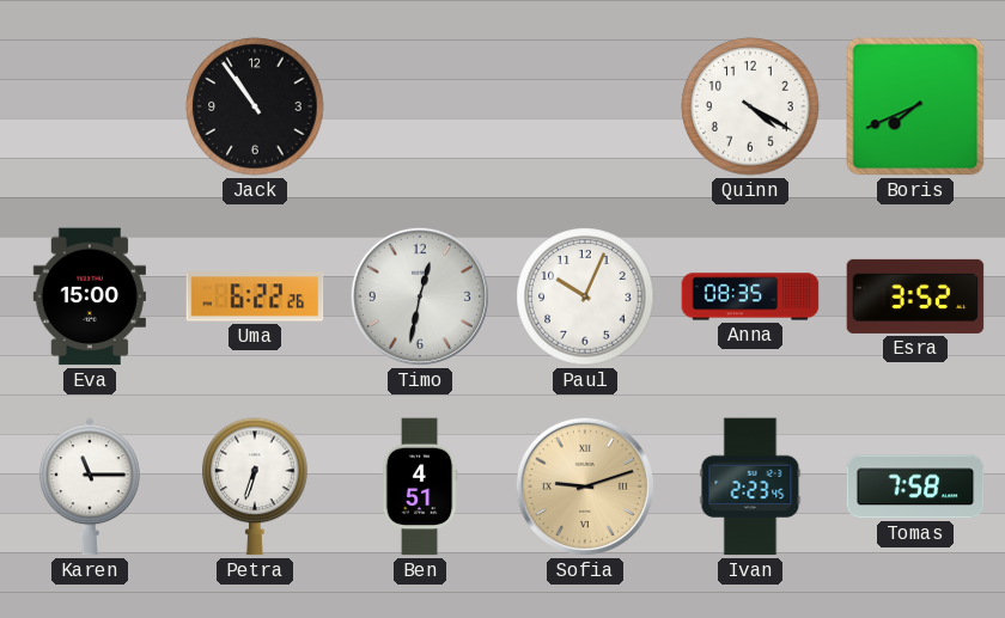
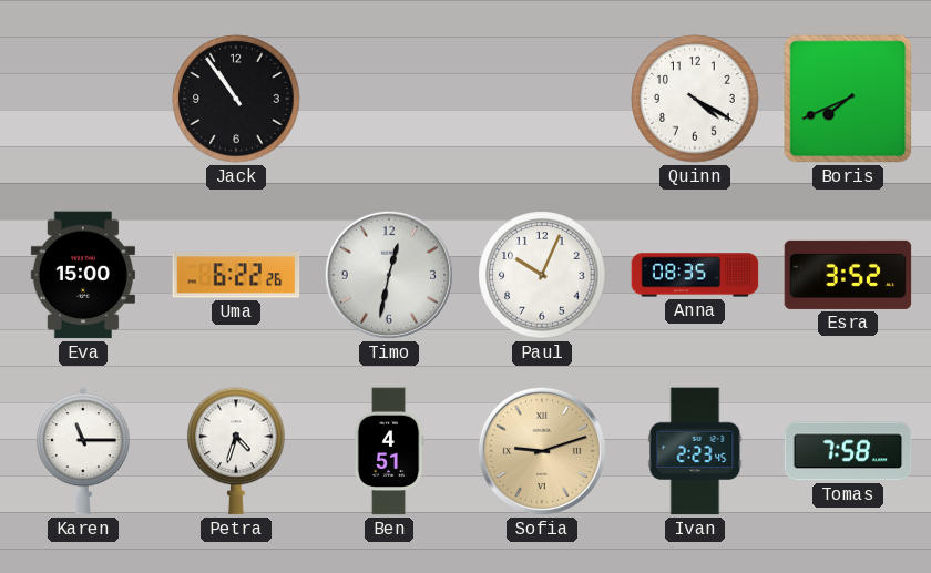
Petra: 6:33 -> 4:33 (236, 451)
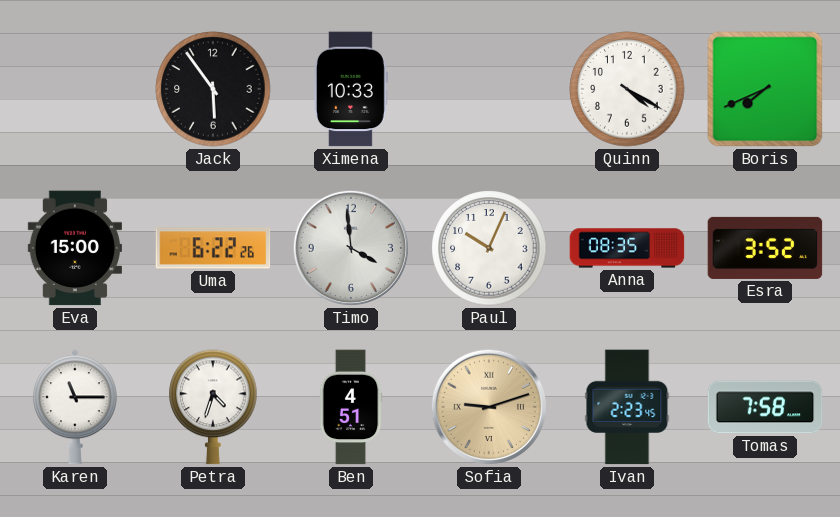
Jack: 10:54 -> 5:54 (213, 89)
Ximena: none -> 10:33 (351, 89)
Timo: 12:32 -> 3:59 (351, 248)
